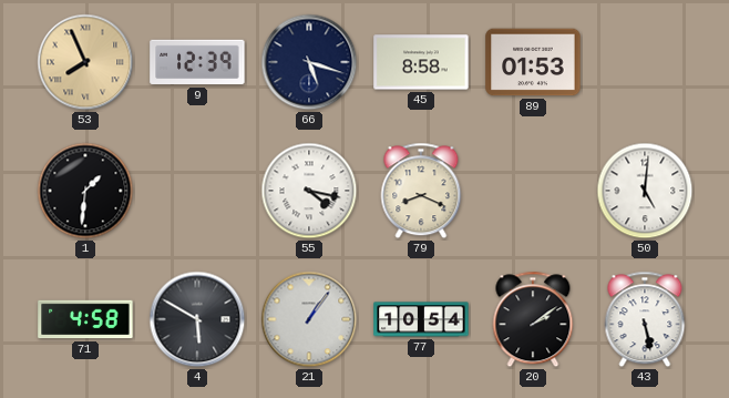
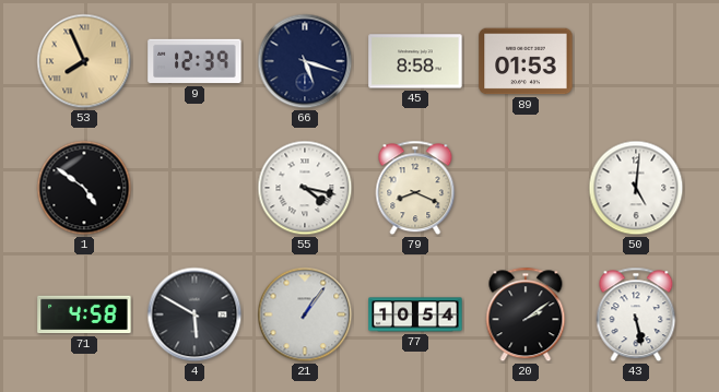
1: 1:31 -> 4:51 (84, 188)
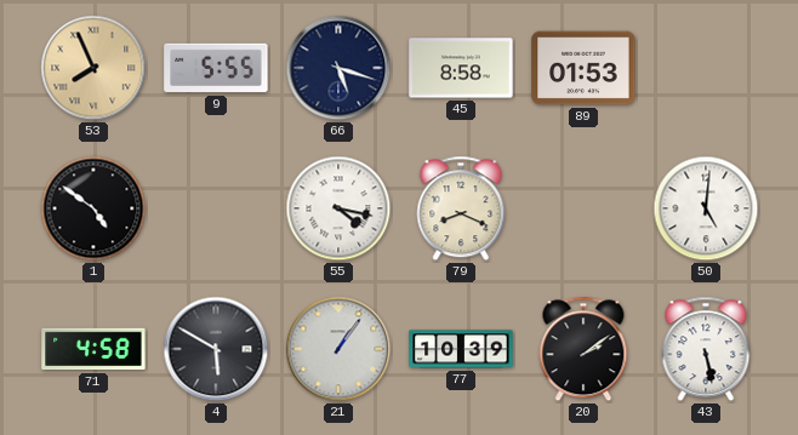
9: 12:39 -> 5:55 (216, 68)
77: 10:54 -> 10:39 (461, 349)
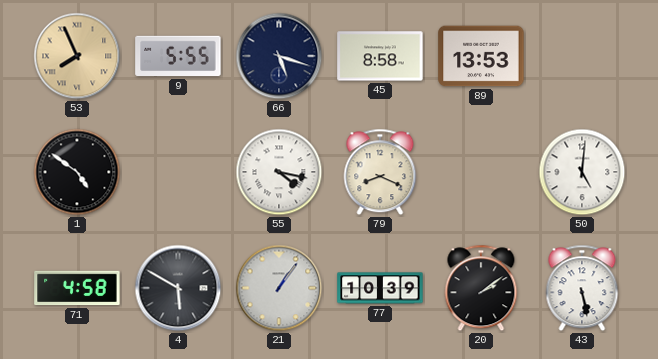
89: 01:53 -> 13:53 (481, 56)
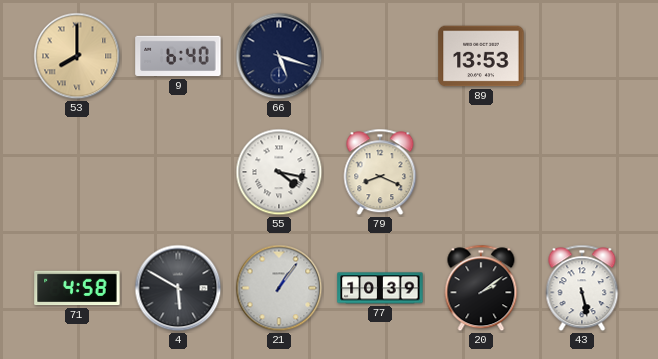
53: 7:56 -> 8:00 (77, 56)
9: 5:55 -> 6:40 (178, 56)
45: 8:58 -> none (380, 56)
1: 4:51 -> none (77, 172)
50: 5:01 -> none (582, 172)
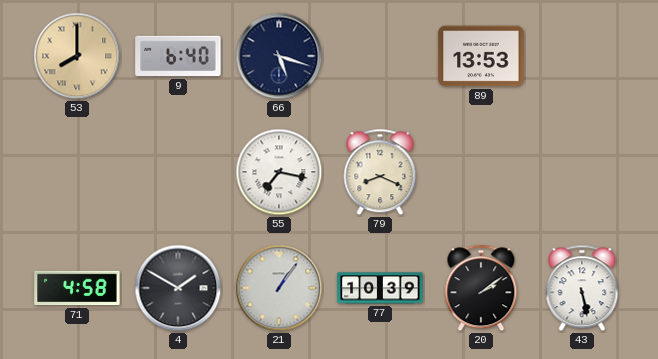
55: 4:17 -> 7:17 (279, 172)
4: 5:50 -> 1:50 (178, 288)
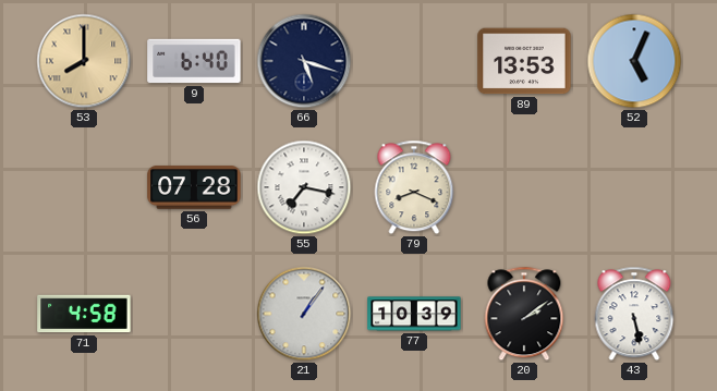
52: none -> 5:04 (634, 61)
56: none -> 07:28 (194, 187)
4: 1:50 -> none (178, 288)
